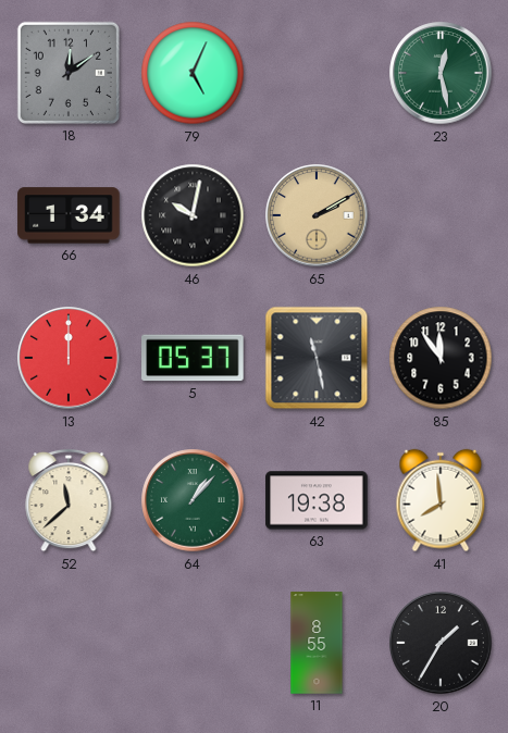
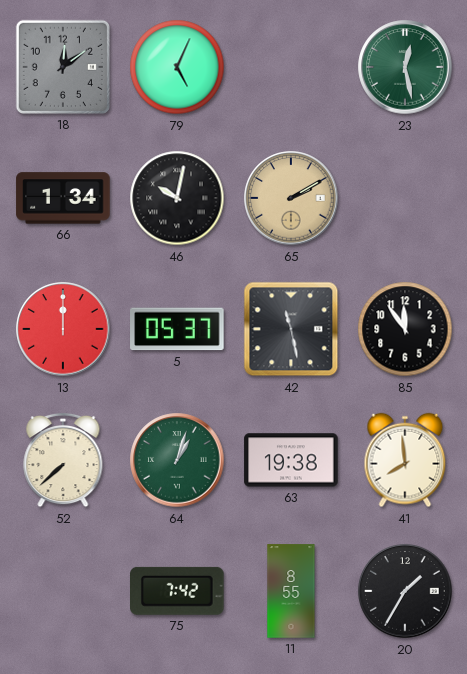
52: 11:38 -> 7:38 (63, 460)
64: 1:07 -> 1:03 (177, 460)
75: none -> 7:42 (178, 591)
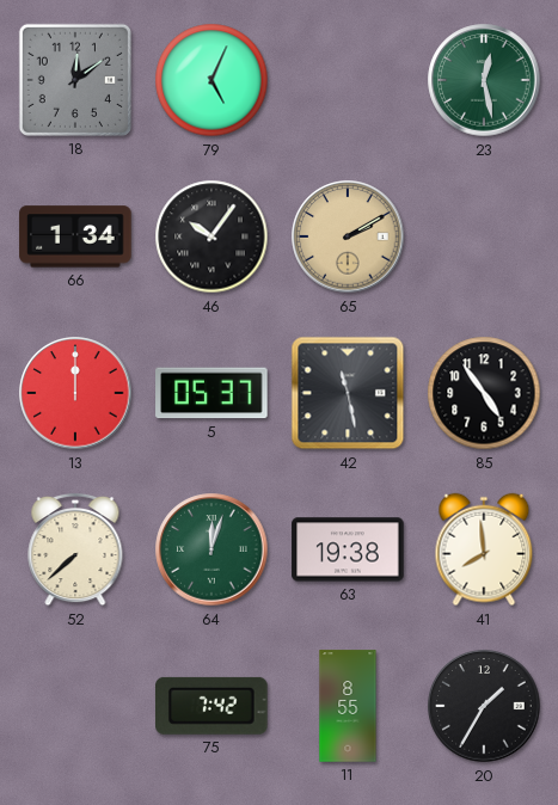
46: 10:02 -> 10:06 (211, 236)
85: 11:54 -> 4:54 (484, 393)
64: 1:03 -> 12:03 (211, 549)
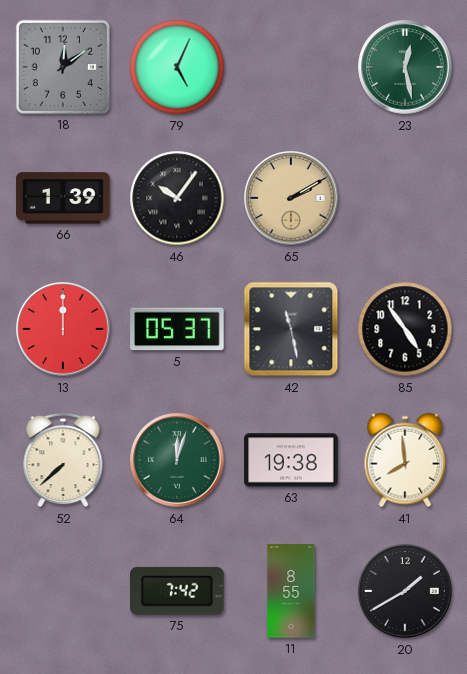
66: 1:34 -> 1:39 (63, 198)
20: 1:35 -> 1:40 (405, 591)
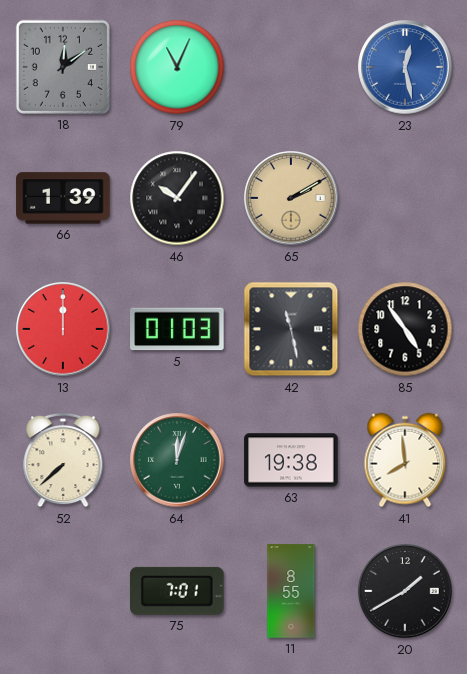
79: 5:04 -> 11:04 (177, 67)
23 dial: green -> blue (405, 67)
5: 05:37 -> 01:03 (177, 329)
75: 7:42 -> 7:01 (178, 591)
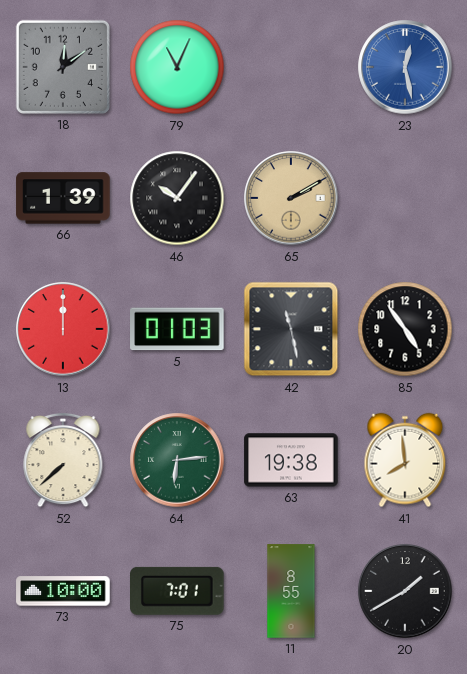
64: 12:03 -> 6:14 (177, 460)
73: none -> 10:00 (63, 591)
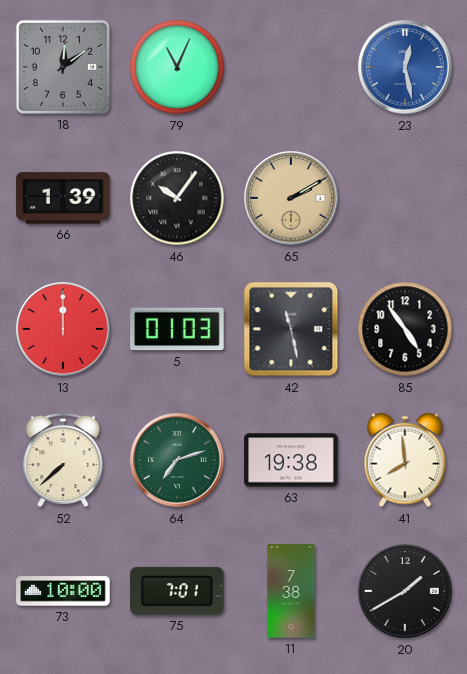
64: 6:14 -> 7:12 (177, 460)
11: 8:55 -> 7:38 (291, 591)
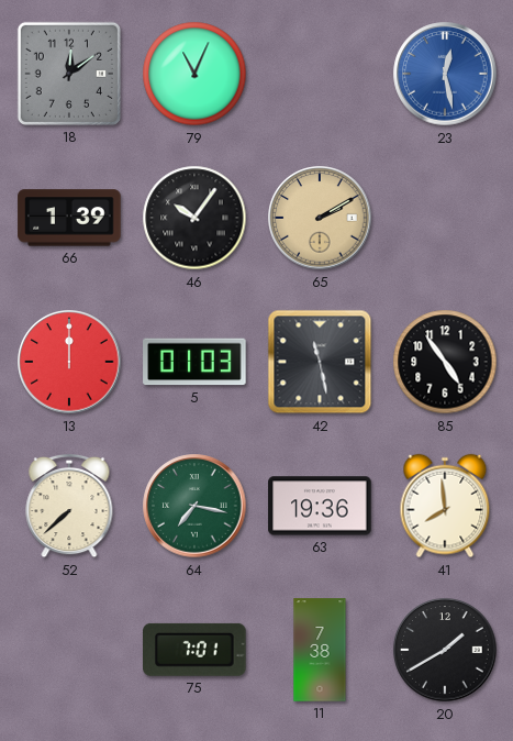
64: 7:12 -> 7:17 (194, 506)
63: 19:38 -> 19:36 (320, 506)
73: 10:00 -> none (63, 591)
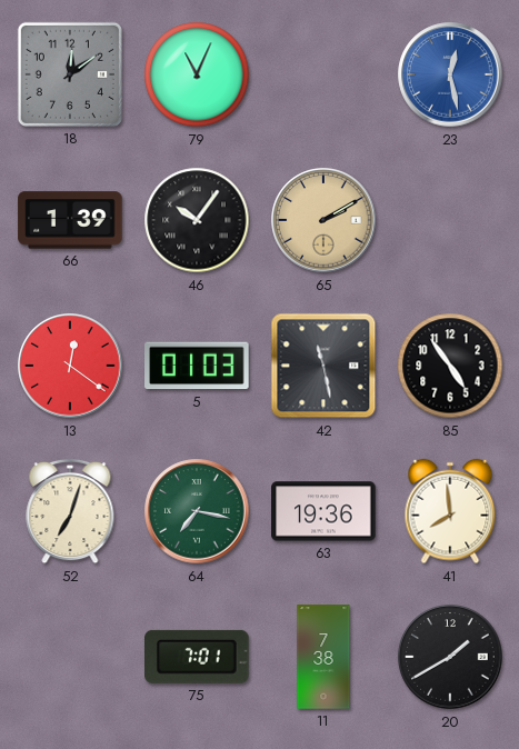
13: 12:00 -> 12:21 (70, 366)
52: 7:38 -> 7:03 (70, 511)
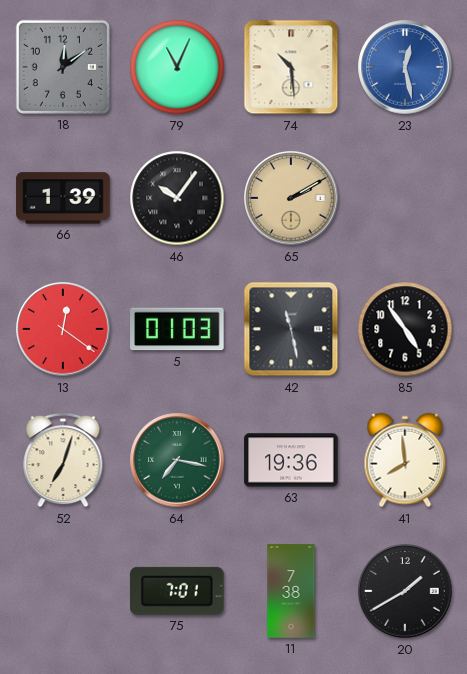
74: none -> 10:29 (291, 67)
